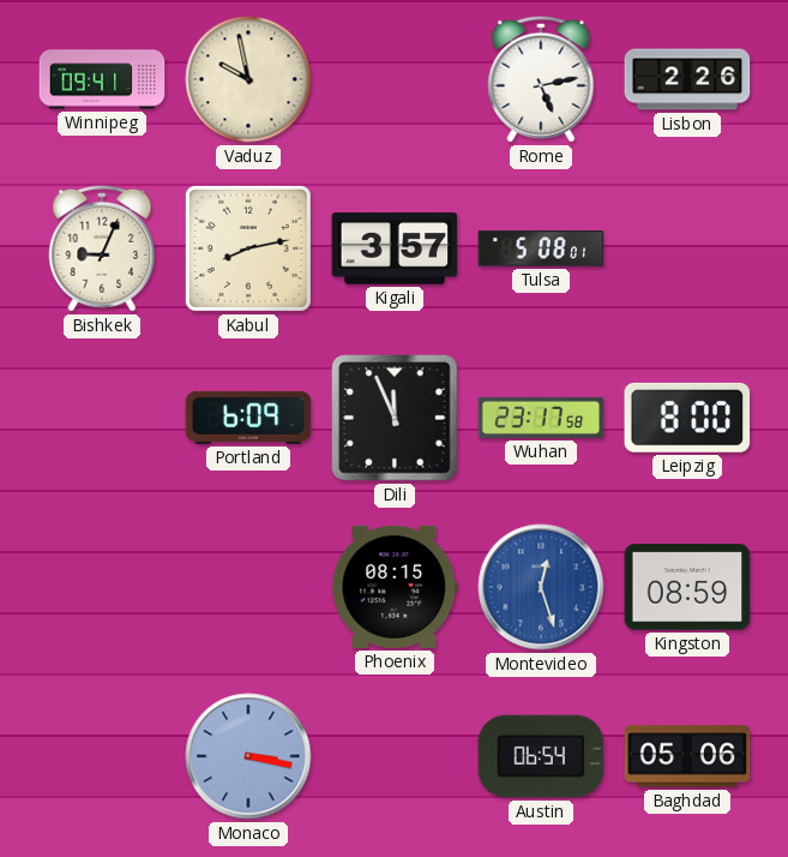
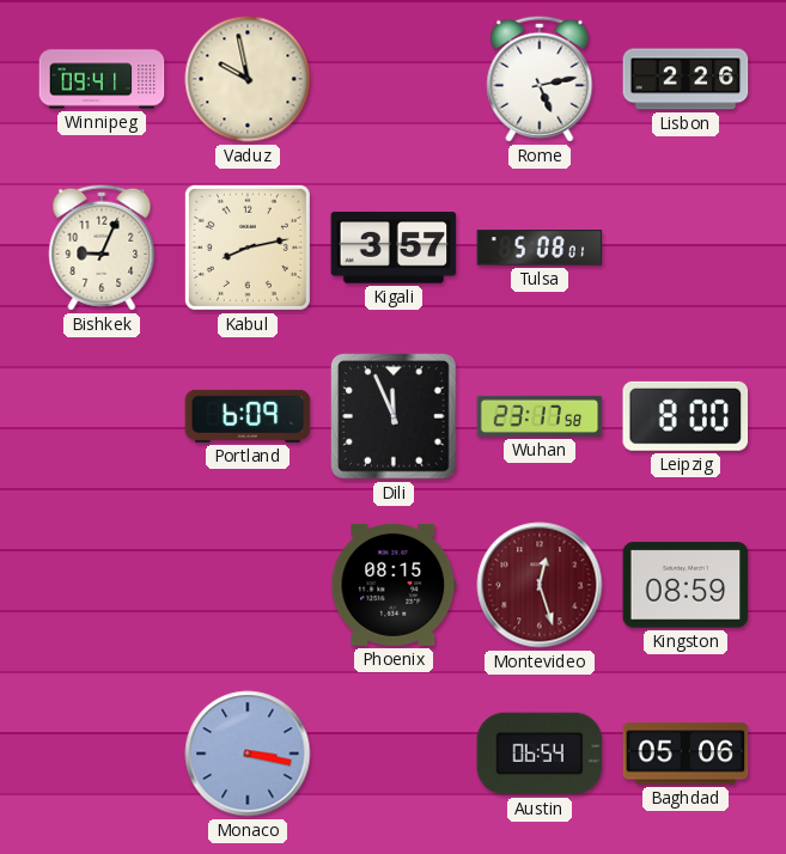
Montevideo dial: blue -> burgundy (540, 585)
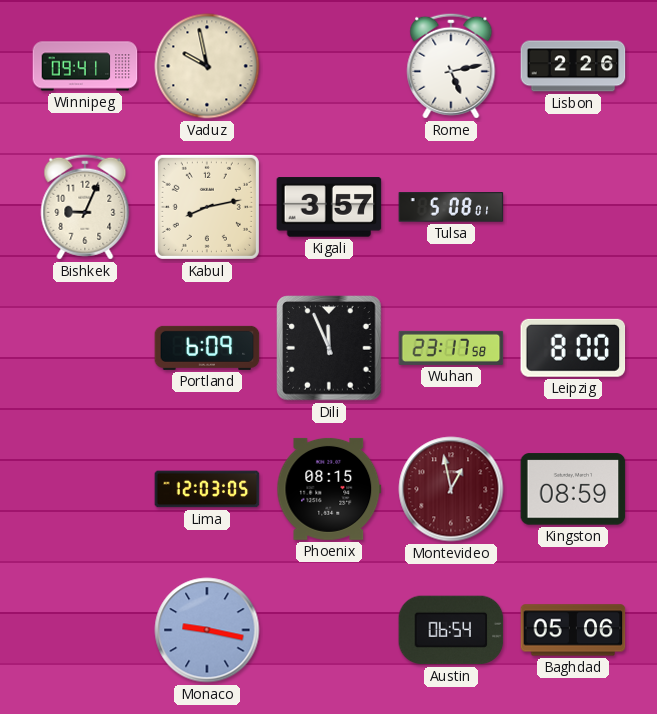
Lima: none -> 12:03 (207, 489)
Montevideo: 12:27 -> 12:58 (451, 489)
Monaco: 3:17 -> 9:17 (207, 630)
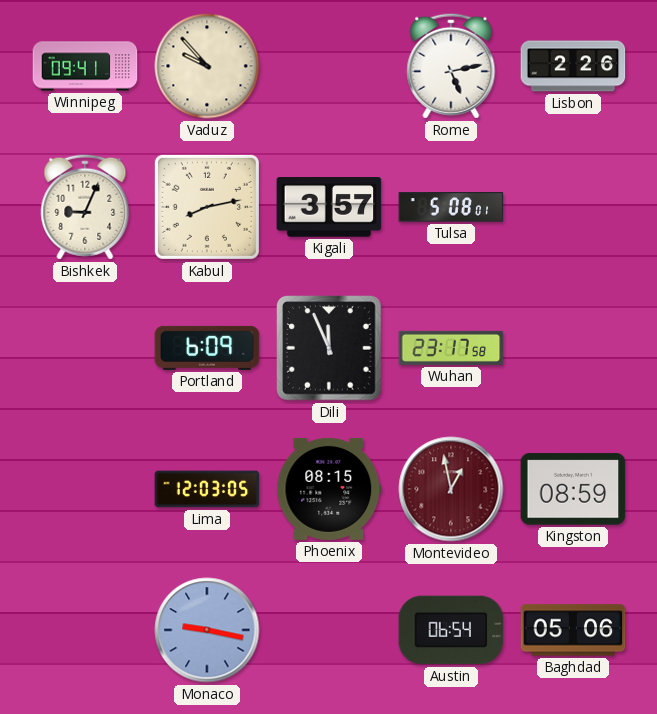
Vaduz: 9:58 -> 9:53 (207, 66)
Leipzig: 8:00 -> none (573, 348)
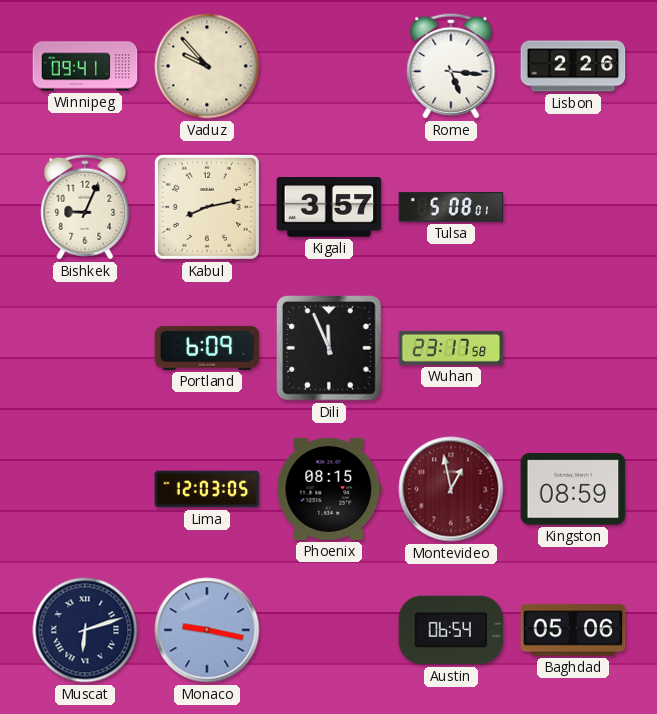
Rome: 5:13 -> 5:16 (451, 66)
Muscat: none -> 6:12 (85, 630)
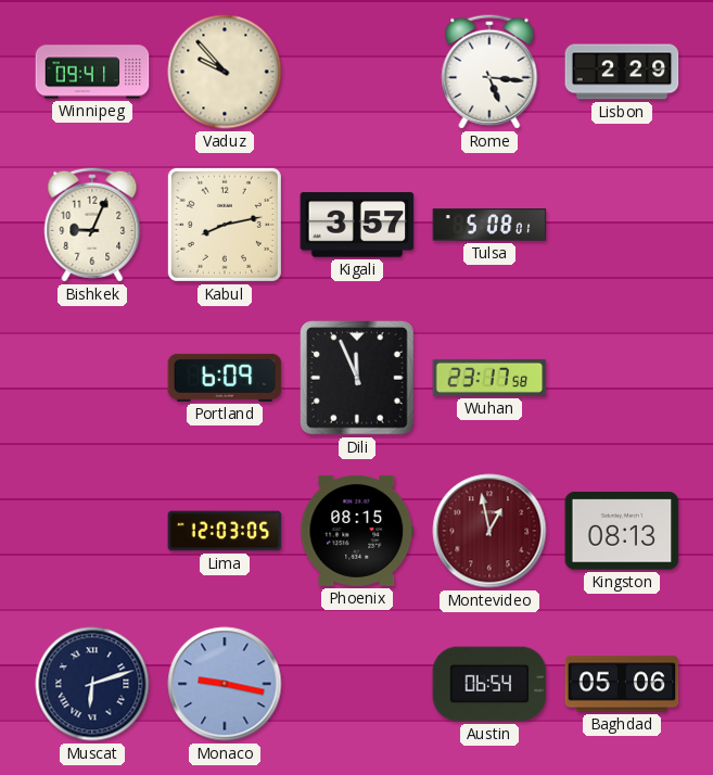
Lisbon: 2:26 -> 2:29 (622, 72)
Kingston: 08:59 -> 08:13 (622, 531)
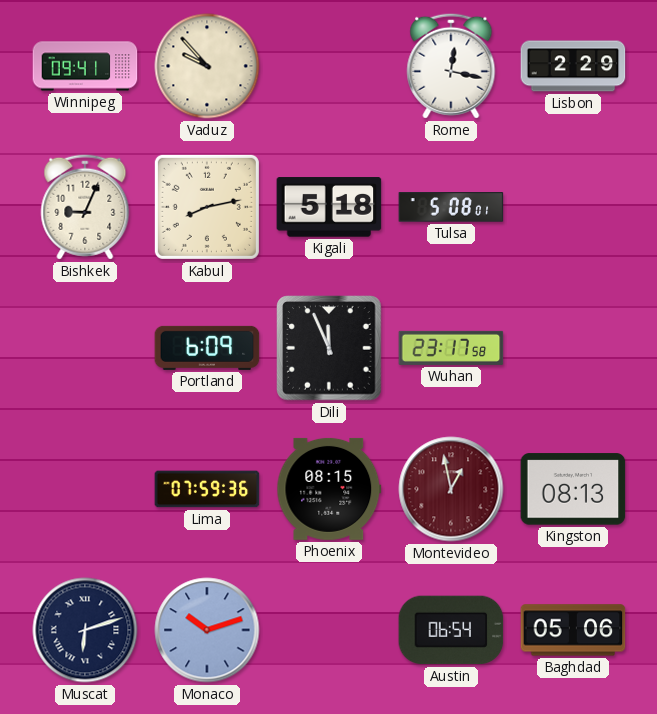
Rome: 5:16 -> 12:17 (451, 66)
Kigali: 3:57 -> 5:18 (329, 207)
Lima: 12:03 -> 07:59 (207, 489)
Monaco: 9:17 -> 10:12 (207, 630)
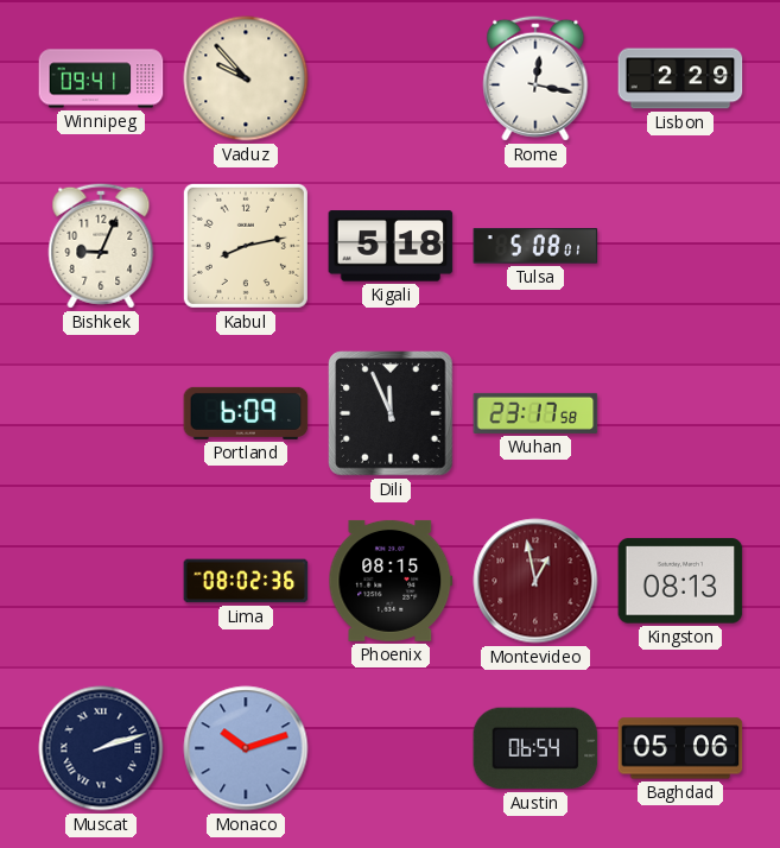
Lima: 07:59 -> 08:02 (246, 581)
Muscat: 6:12 -> 2:12 (101, 748)
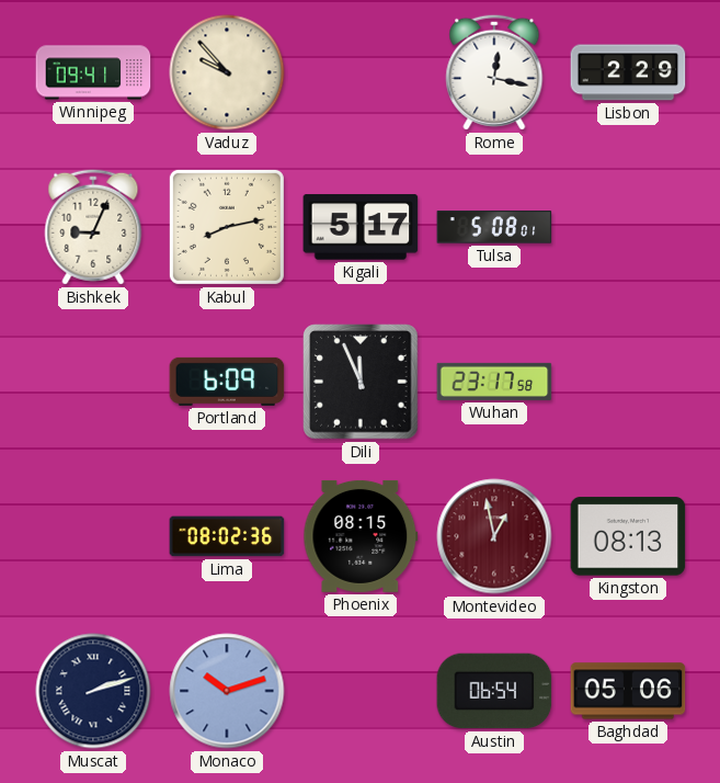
Kigali: 5:18 -> 5:17 (361, 227)
